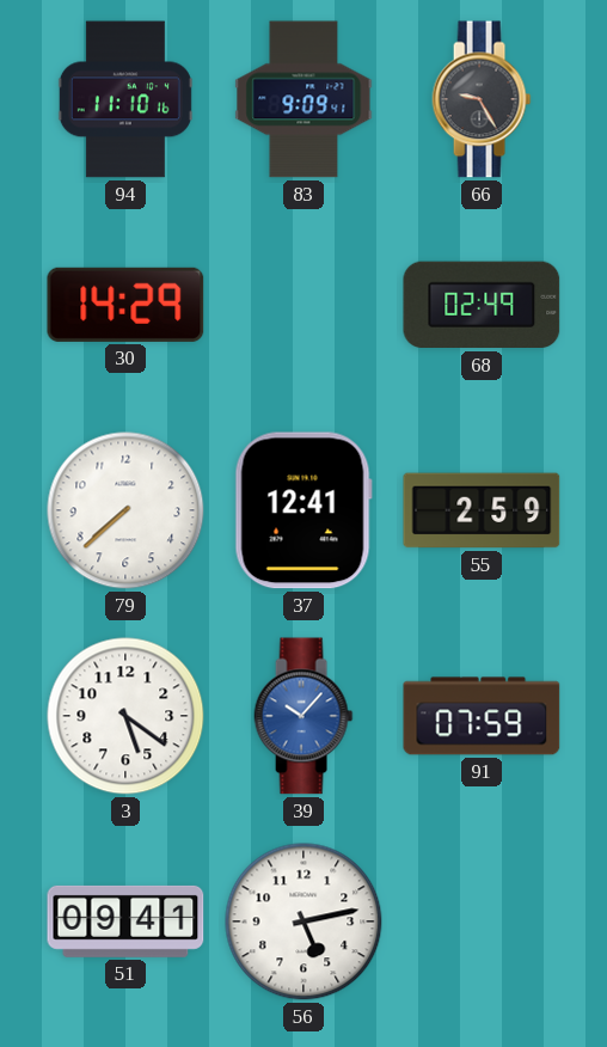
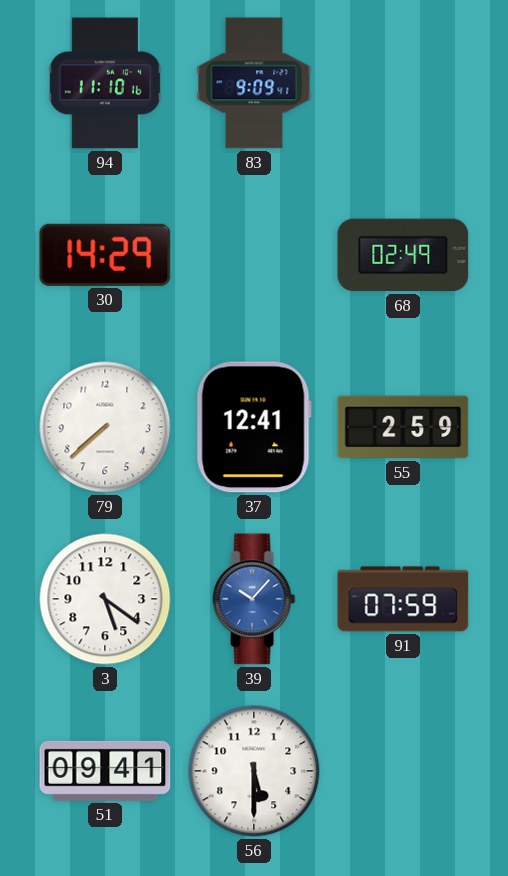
66: 9:25 -> none (482, 99)
56: 5:13 -> 5:30 (254, 771)
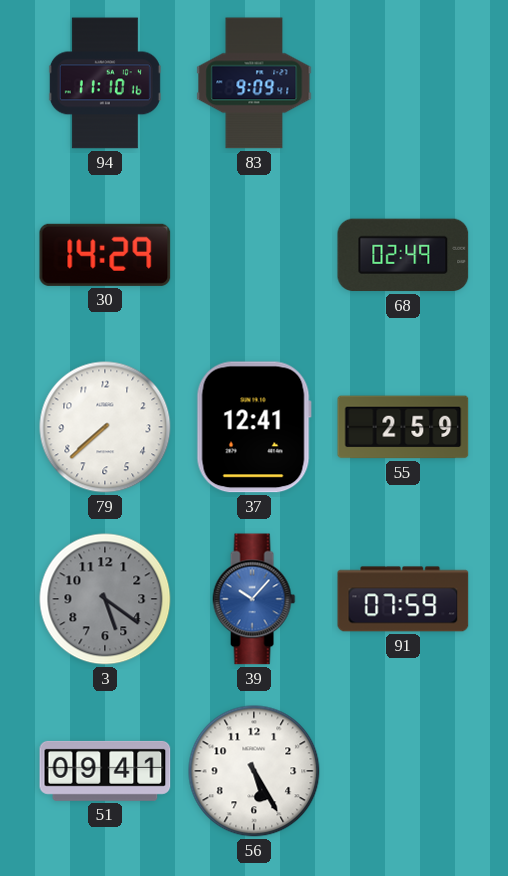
3 dial: white -> grey (105, 599)
56: 5:30 -> 5:25 (254, 771)
